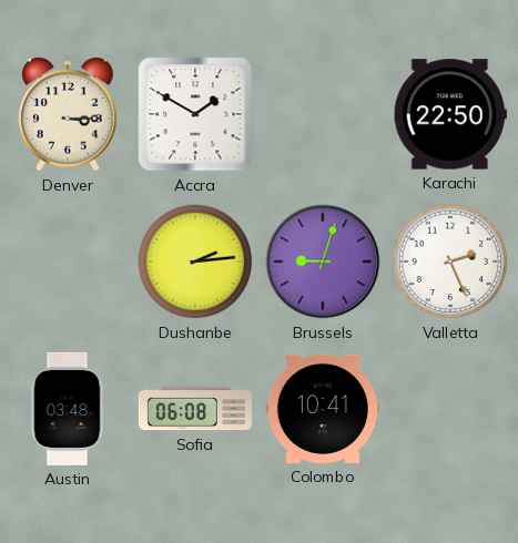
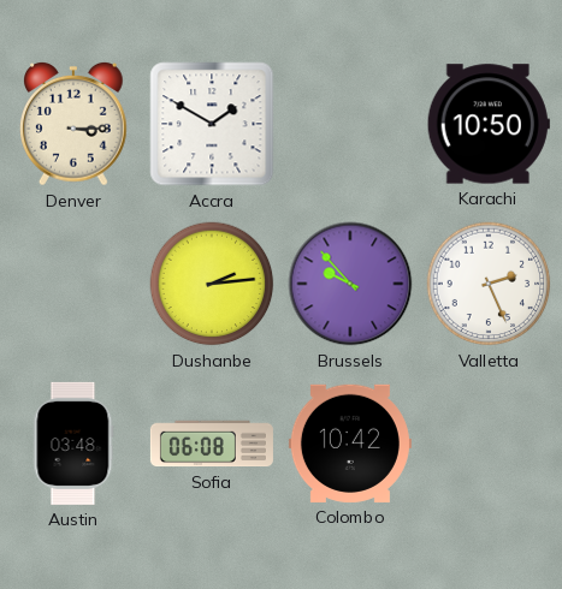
Karachi: 22:50 -> 10:50 (489, 124)
Brussels: 9:03 -> 9:53 (350, 284)
Colombo: 10:41 -> 10:42 (350, 444)
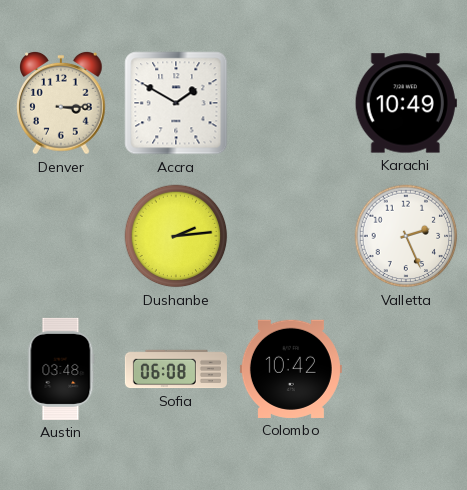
Karachi: 10:50 -> 10:49 (406, 103)
Brussels: 9:53 -> none (350, 284)
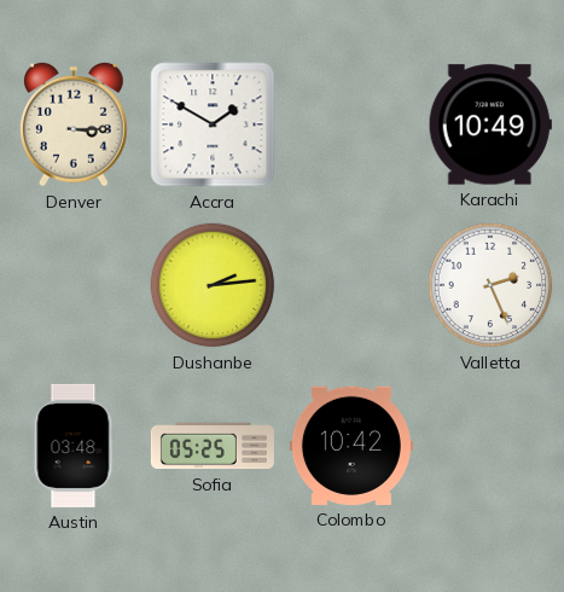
Sofia: 06:08 -> 05:25 (213, 446)
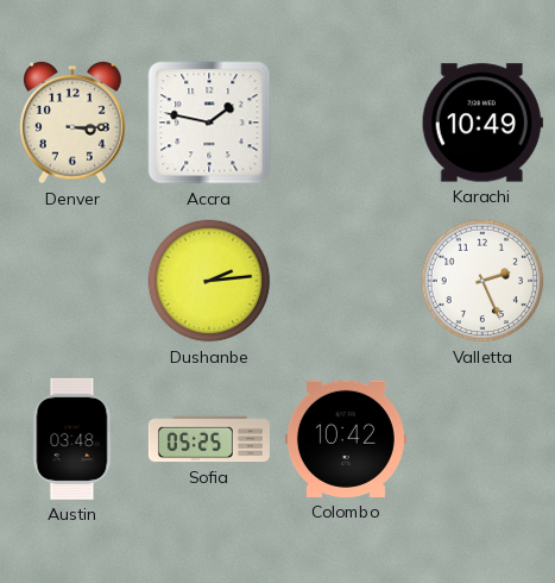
Accra: 1:50 -> 1:47 (209, 123)
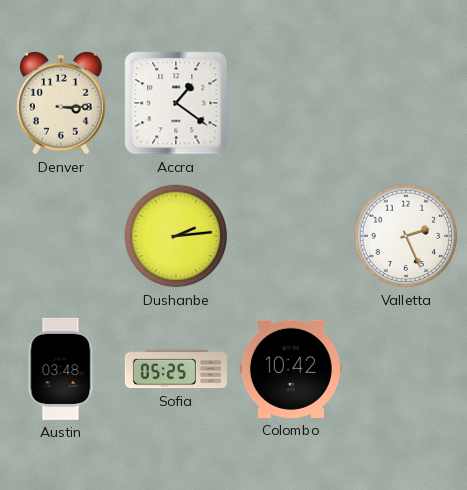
Accra: 1:47 -> 1:21 (176, 103)
Karachi: 10:49 -> none (483, 123)
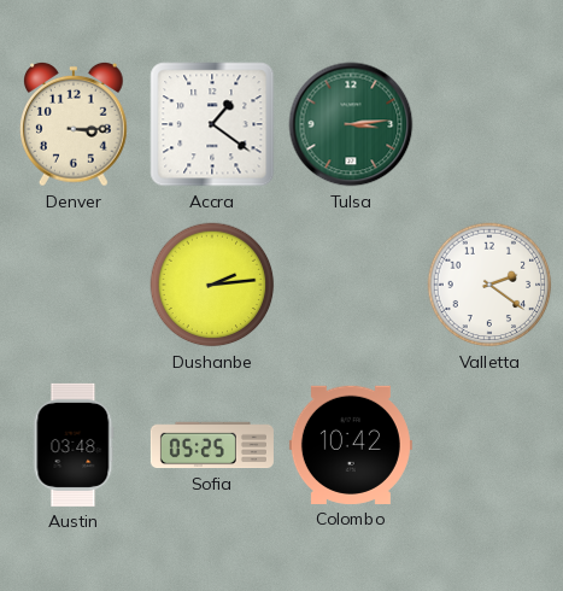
Tulsa: none -> 3:14 (351, 124)
Valletta: 2:26 -> 2:21 (489, 285)
